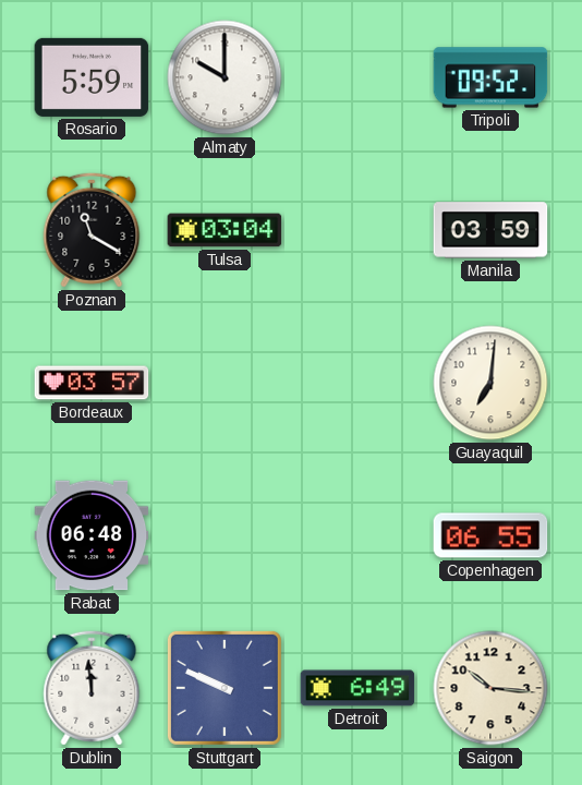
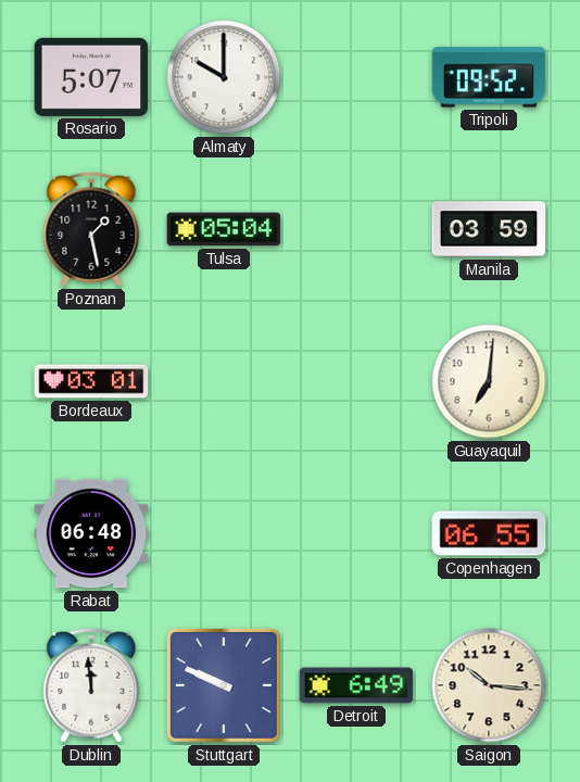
Rosario: 5:59 -> 5:07 (91, 77)
Poznan: 11:20 -> 1:28 (91, 229)
Tulsa: 03:04 -> 05:04 (224, 229)
Bordeaux: 03:57 -> 03:01 (91, 381)
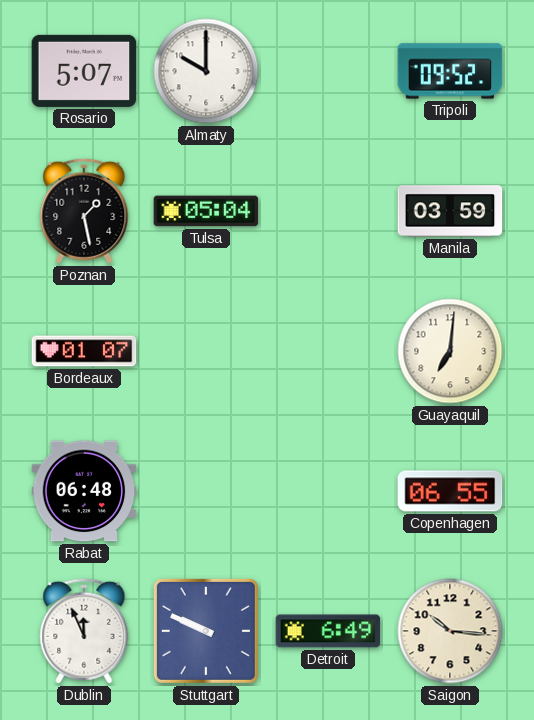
Bordeaux: 03:01 -> 01:07 (84, 351)
Dublin: 11:59 -> 11:56 (84, 631)
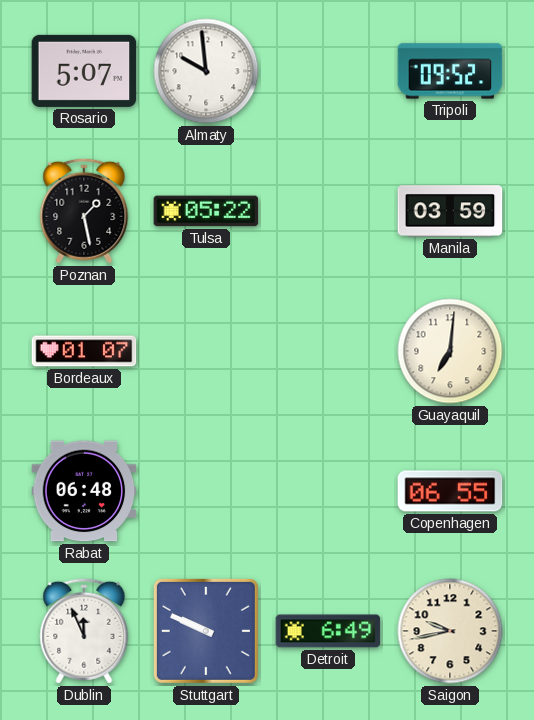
Almaty: 10:00 -> 9:59 (206, 71)
Tulsa: 05:04 -> 05:22 (206, 211)
Saigon: 10:16 -> 9:43 (450, 631)
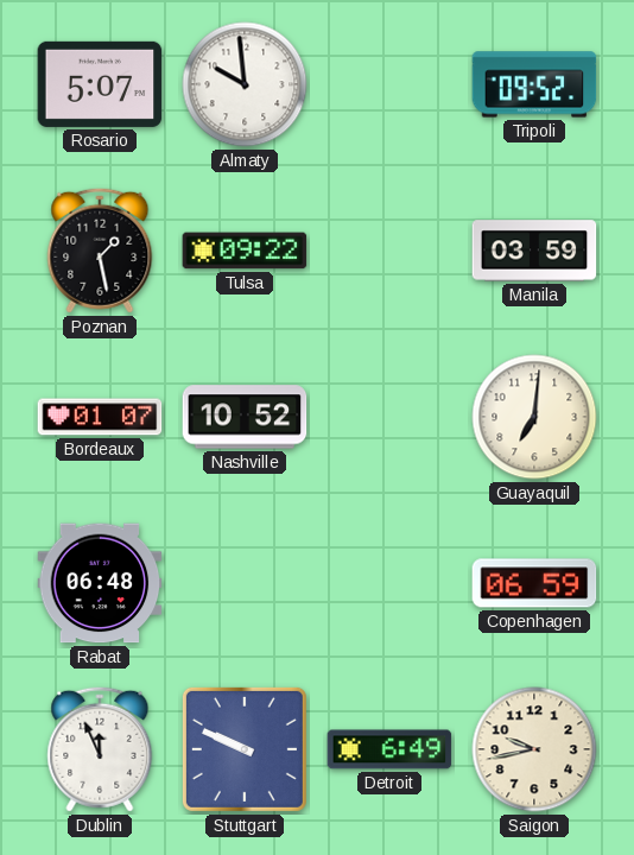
Tulsa: 05:22 -> 09:22 (245, 251)
Nashville: none -> 10:52 (245, 417)
Copenhagen: 06:55 -> 06:59 (534, 583)
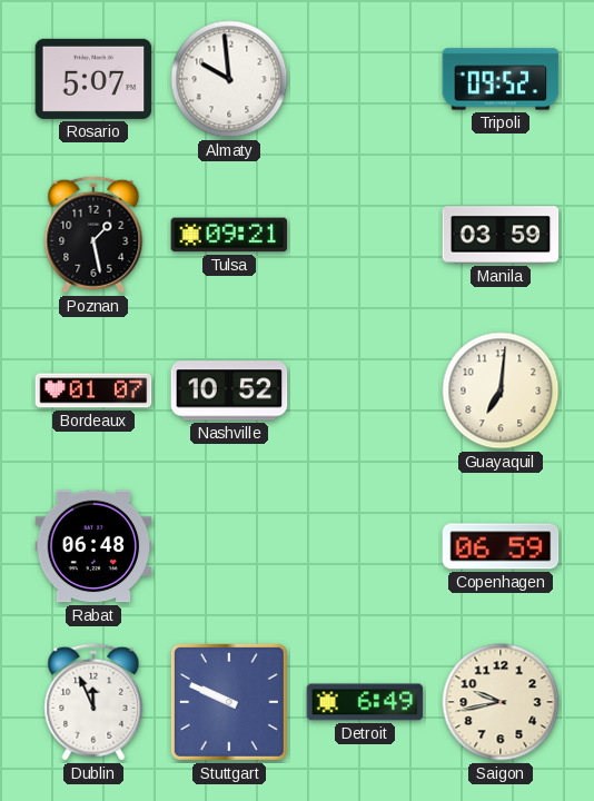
Tulsa: 09:22 -> 09:21 (229, 235)
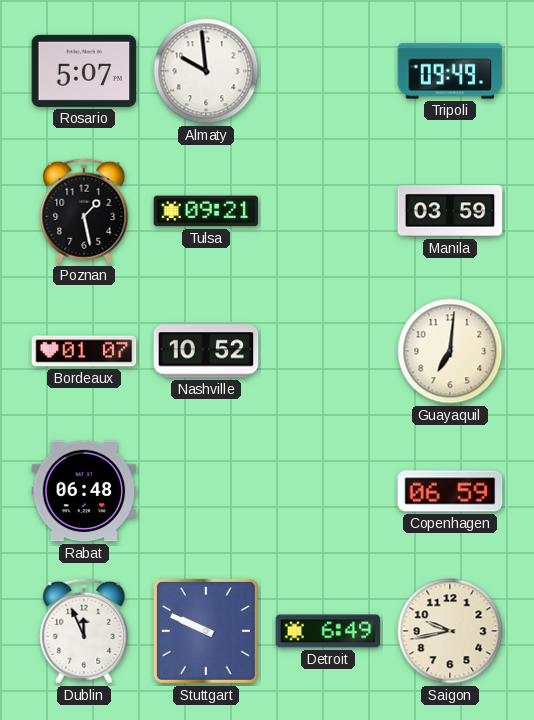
Tripoli: 09:52 -> 09:49 (450, 71)
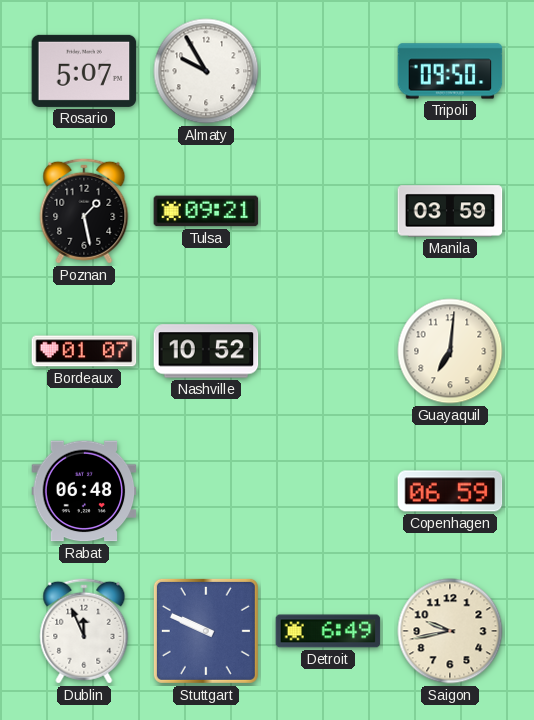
Almaty: 9:59 -> 9:55 (206, 71)
Tripoli: 09:49 -> 09:50 (450, 71)
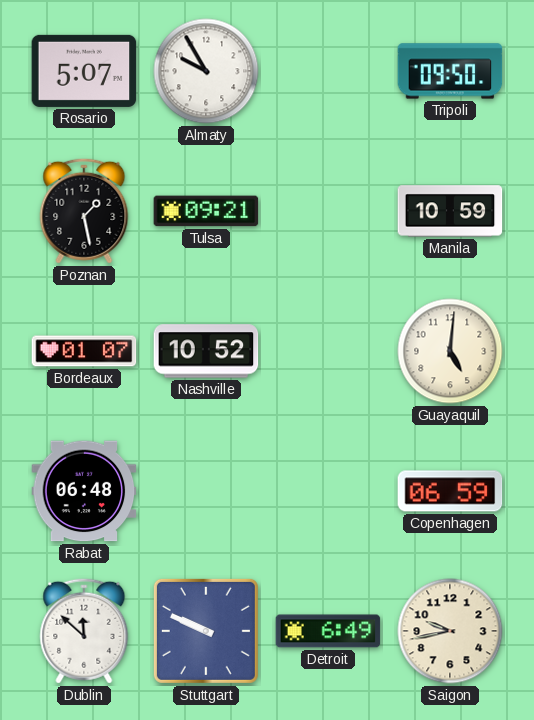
Manila: 03:59 -> 10:59 (450, 211)
Guayaquil: 7:01 -> 5:01 (450, 351)
Dublin: 11:56 -> 11:52 (84, 631)
